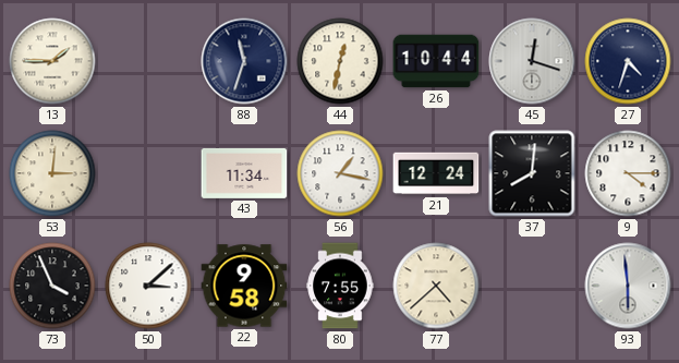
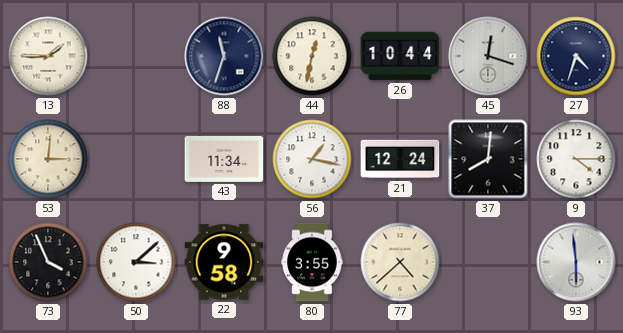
80: 7:55 -> 3:55 (312, 262)
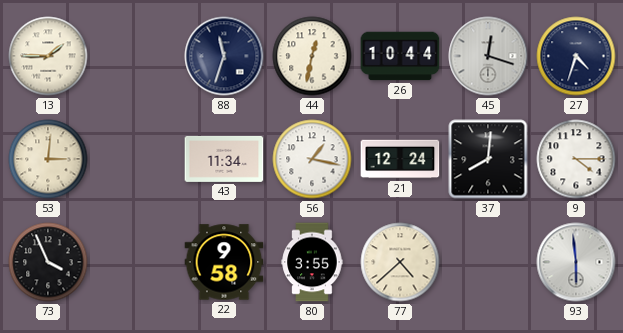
50: 3:08 -> none (136, 262)
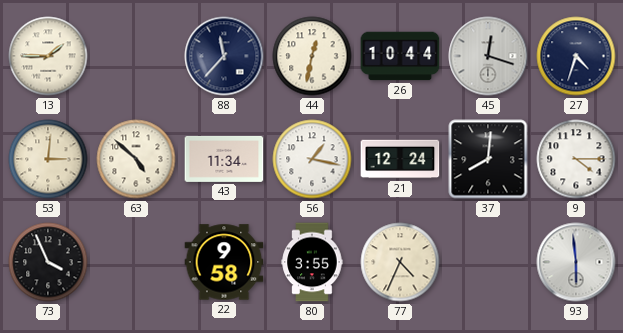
88: 11:33 -> 11:37 (224, 56)
63: none -> 4:52 (136, 159)
77: 4:38 -> 4:34 (400, 262)
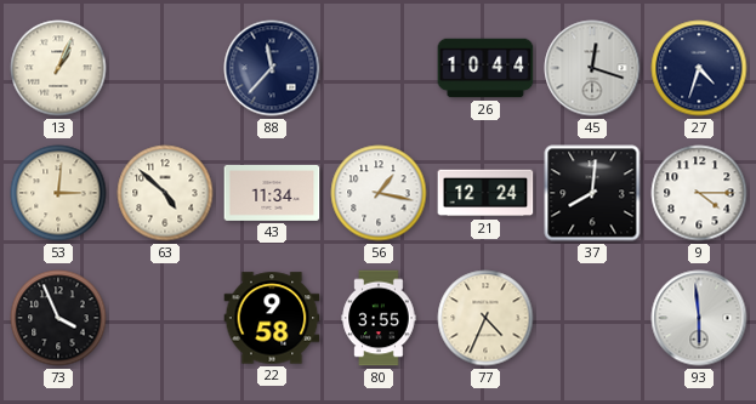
13: 1:45 -> 1:04 (58, 68)
44: 12:32 -> none (312, 56)
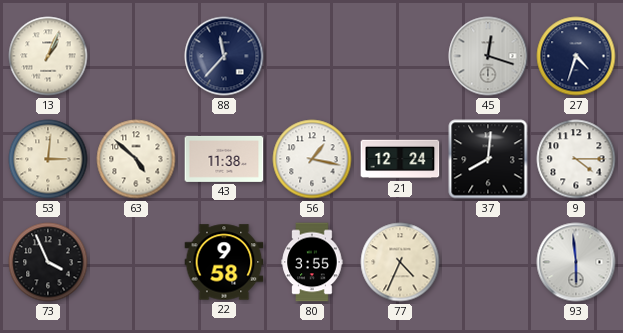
26: 10:44 -> none (485, 68)
43: 11:34 -> 11:38 (224, 159)
